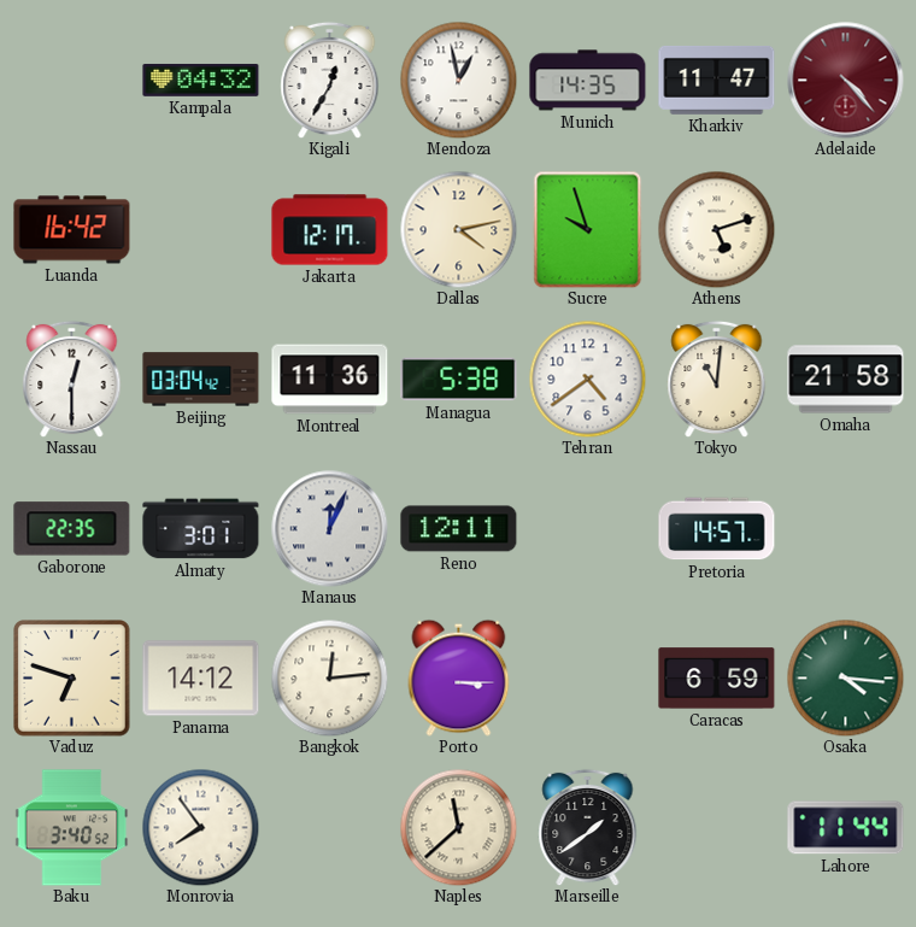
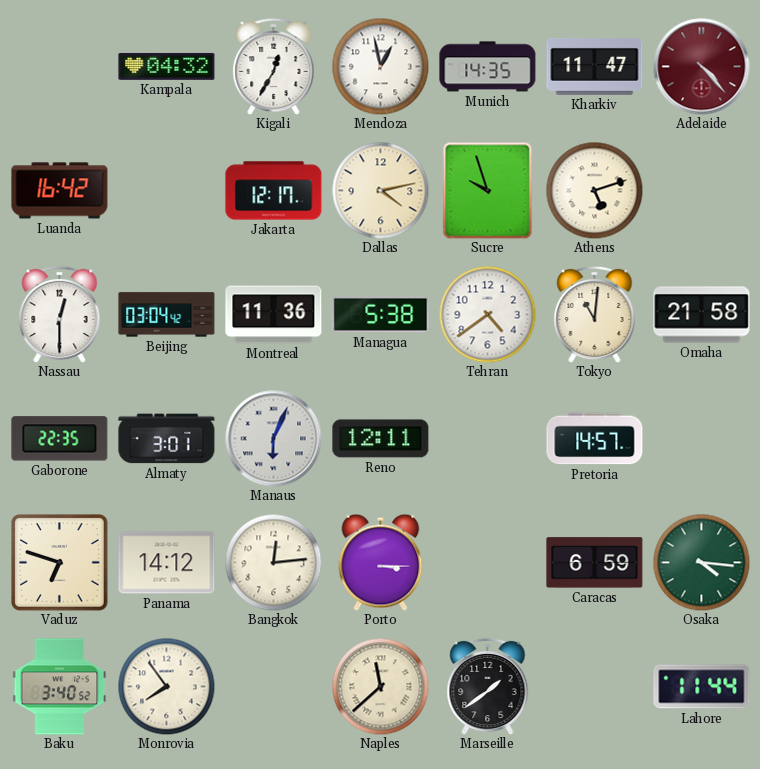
Manaus: 12:04 -> 6:04 (274, 439)
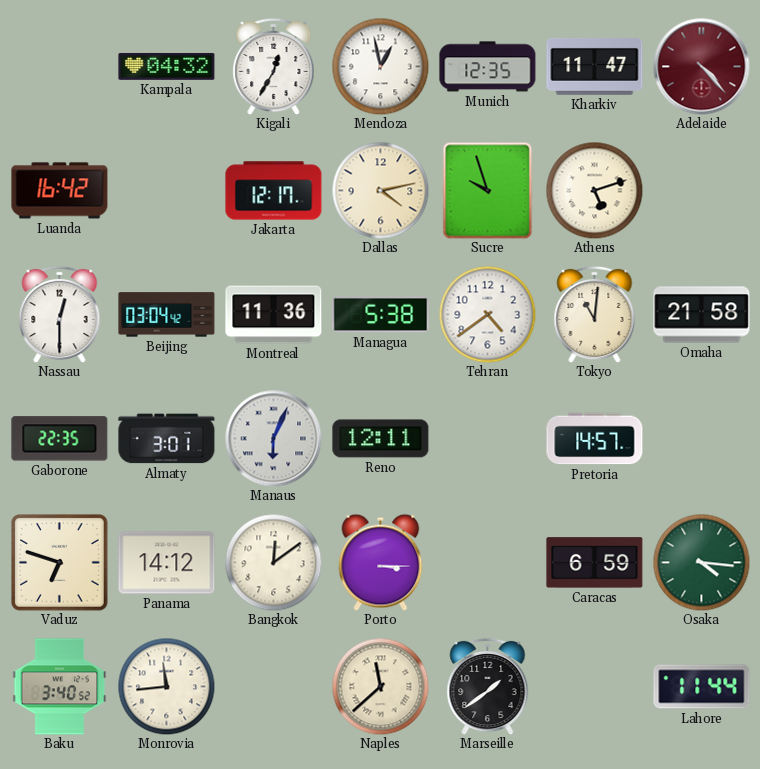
Munich: 14:35 -> 12:35 (488, 67)
Bangkok: 12:14 -> 12:09 (273, 562)
Monrovia: 7:54 -> 11:44 (166, 686)
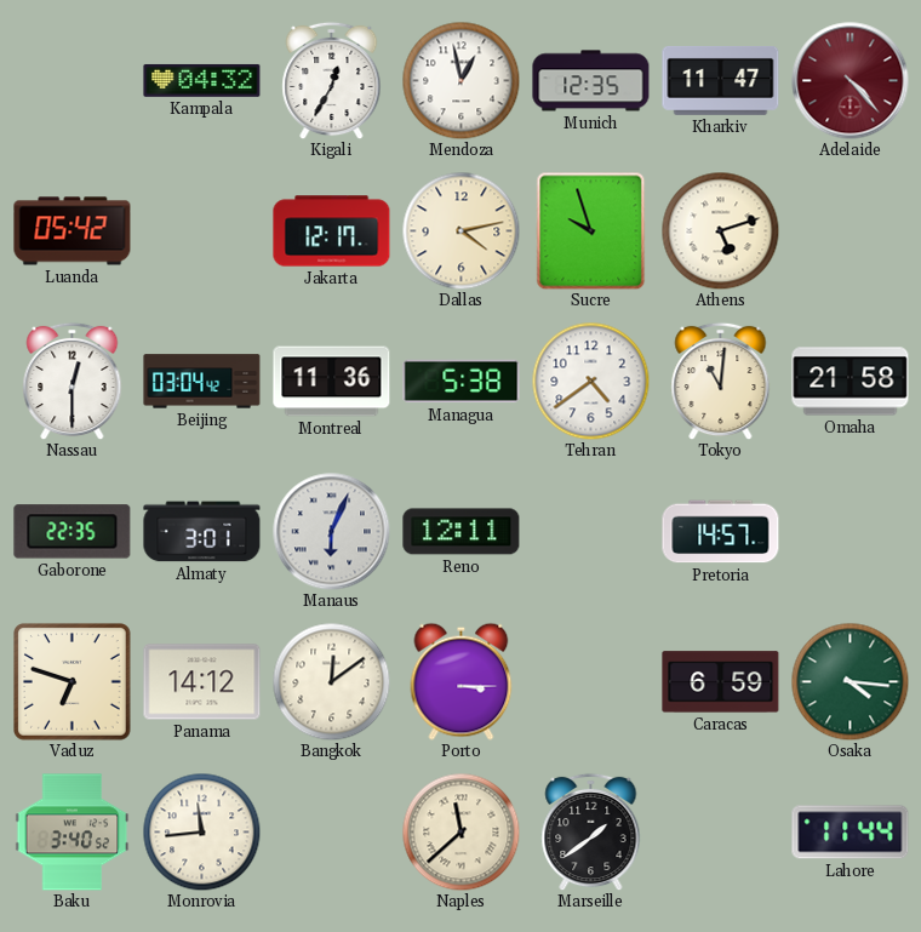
Luanda: 16:42 -> 05:42 (73, 231)
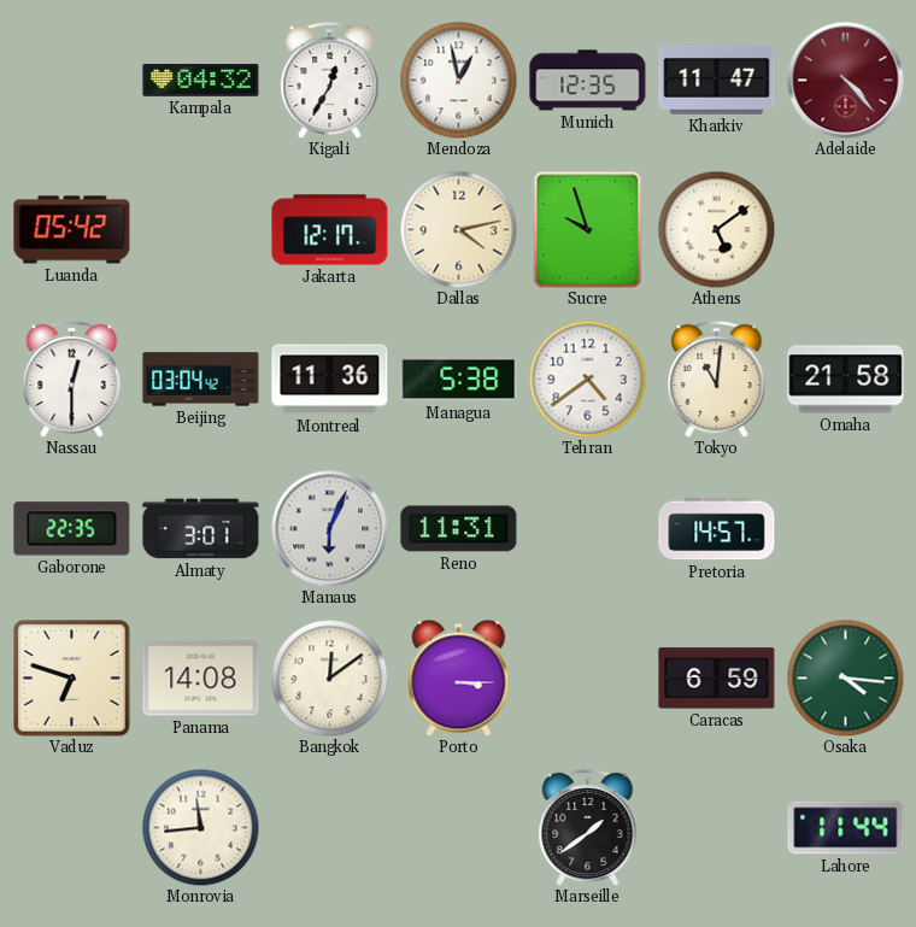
Athens: 5:12 -> 5:09 (716, 229)
Reno: 12:11 -> 11:31 (459, 529)
Panama: 14:12 -> 14:08 (201, 679)
Baku: 3:40 -> none (73, 833)
Naples: 11:38 -> none (460, 831)
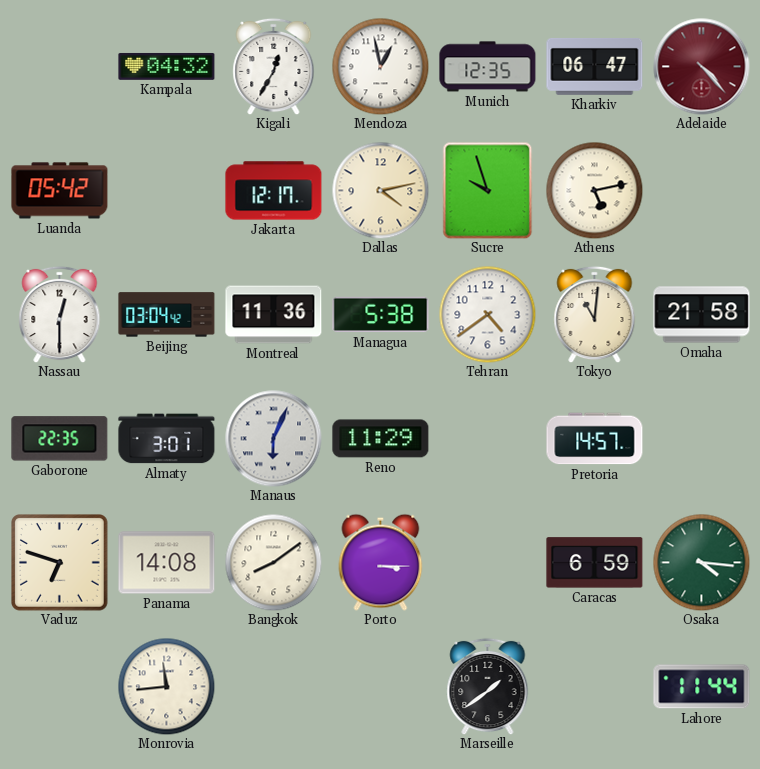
Kharkiv: 11:47 -> 06:47 (595, 66)
Athens: 5:09 -> 5:13 (594, 190)
Reno: 11:31 -> 11:29 (381, 439)
Bangkok: 12:09 -> 8:09 (273, 562)
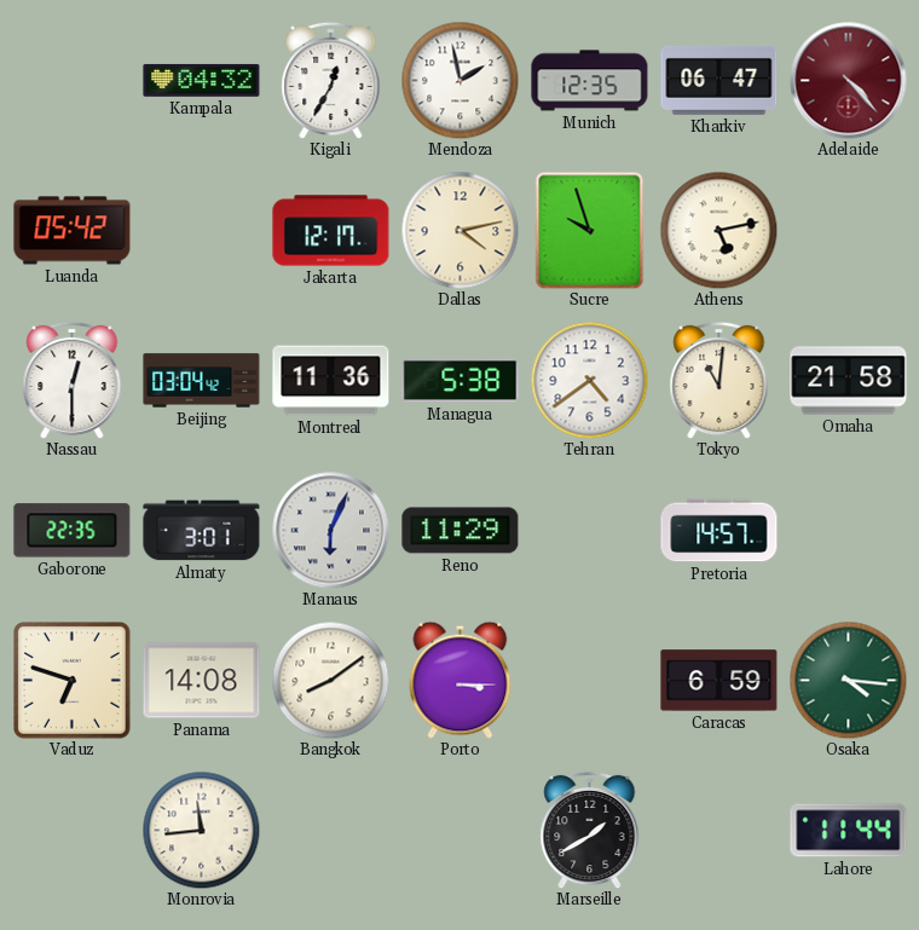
Mendoza: 12:58 -> 1:58 (459, 80)
Marseille: 1:39 -> 1:40 (590, 830)
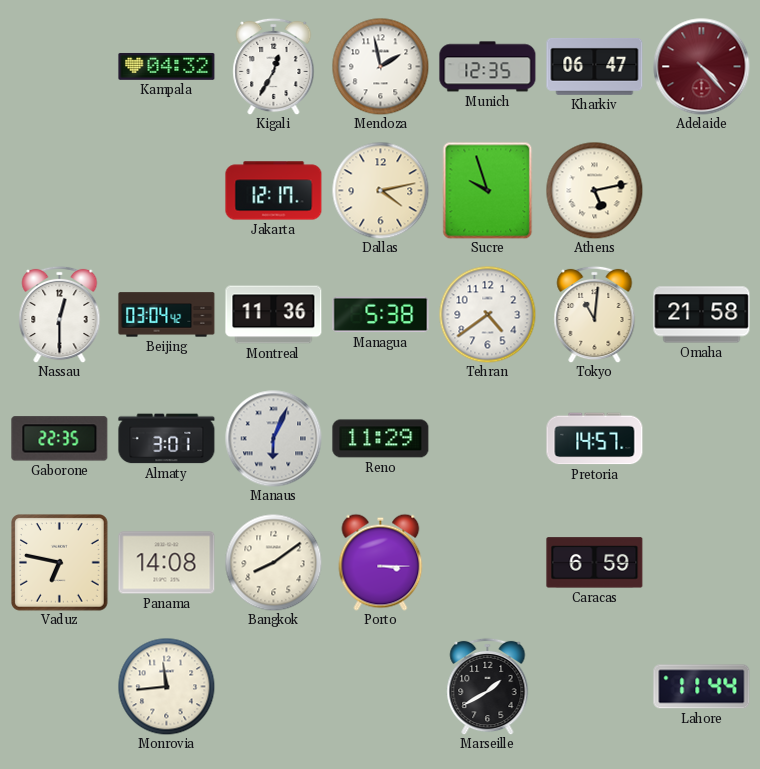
Luanda: 05:42 -> none (73, 231)
Vaduz: 6:48 -> 6:47 (60, 563)
Osaka: 4:16 -> none (848, 680)
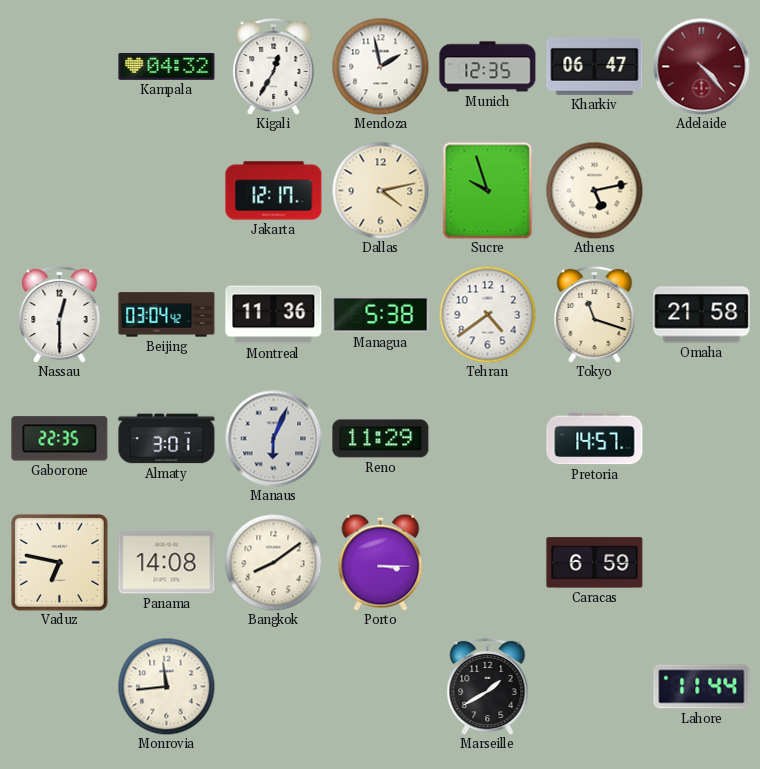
Tokyo: 11:01 -> 11:18 (595, 314)
